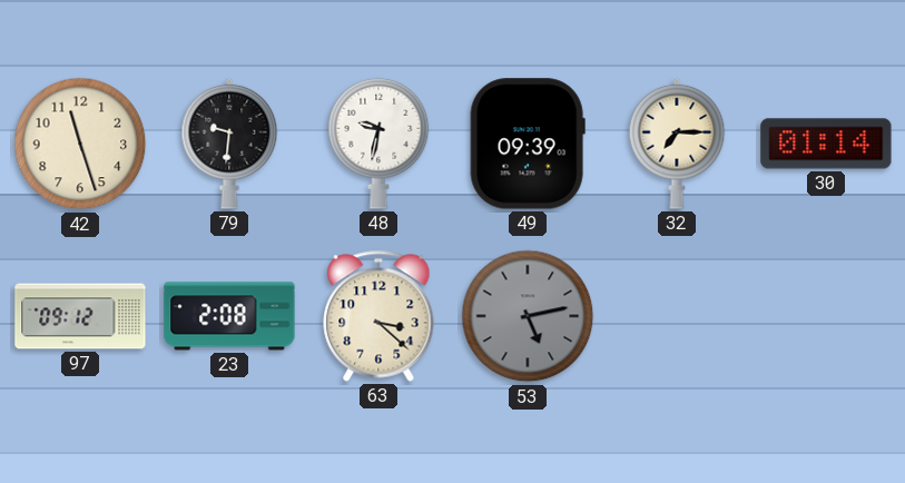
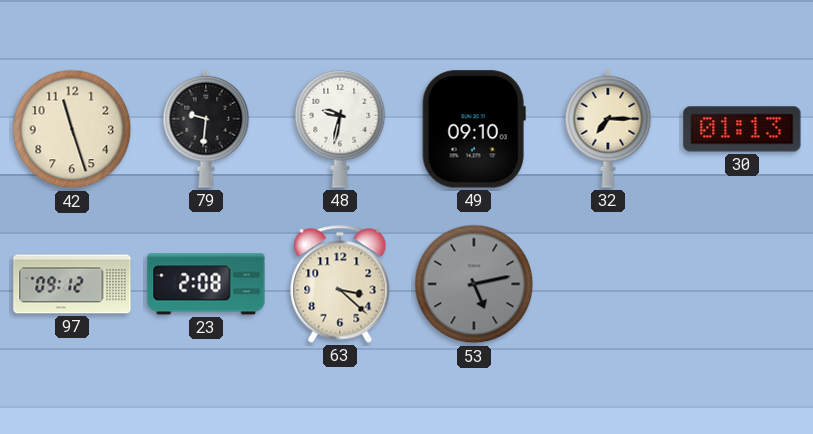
49: 09:39 -> 09:10 (474, 129)
30: 01:14 -> 01:13 (742, 129)
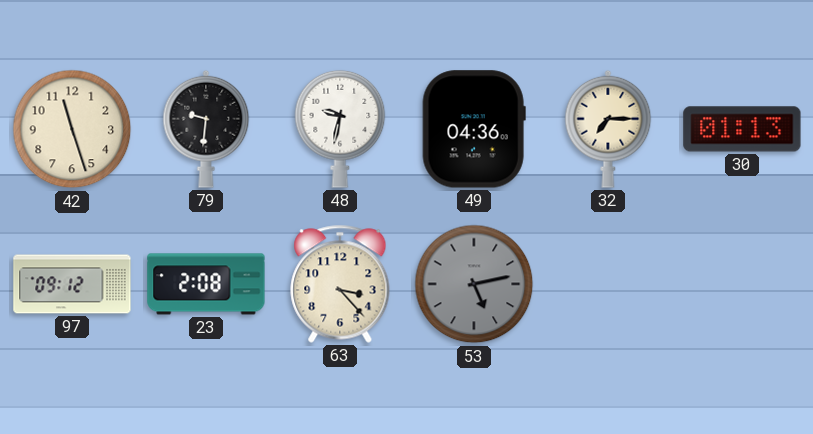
49: 09:10 -> 04:36 (474, 129)
63: 3:22 -> 3:23 (340, 284)
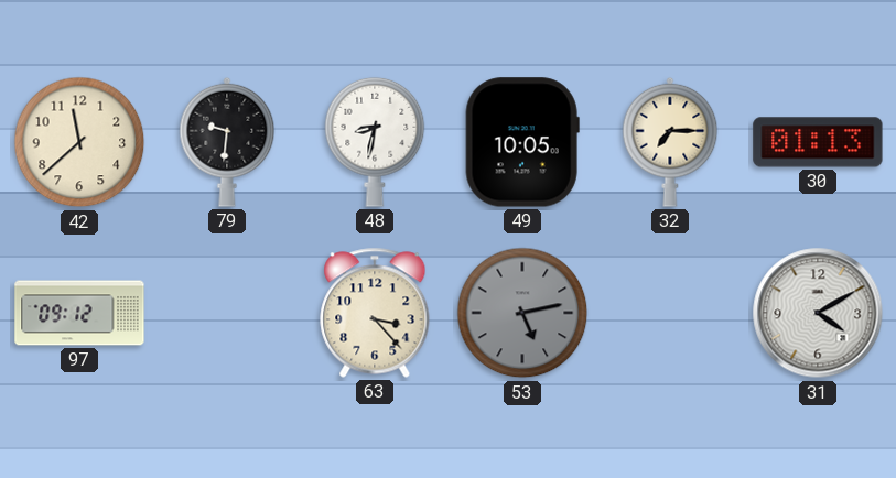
42: 11:27 -> 11:38 (79, 142)
48: 9:32 -> 8:32 (375, 142)
49: 04:36 -> 10:05 (522, 142)
23: 2:08 -> none (206, 284)
31: none -> 4:10 (818, 313)
